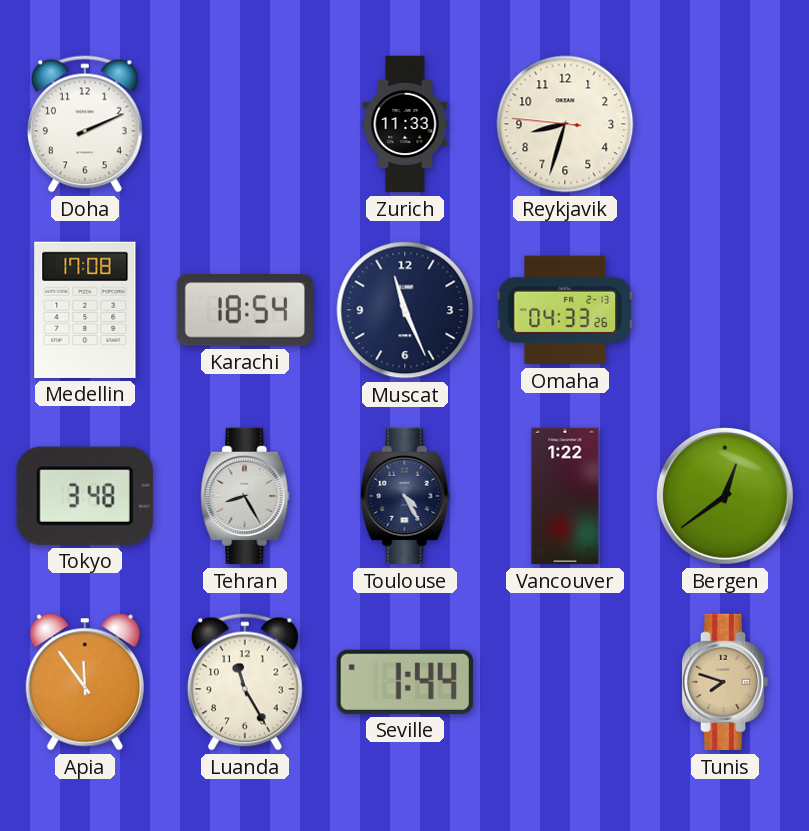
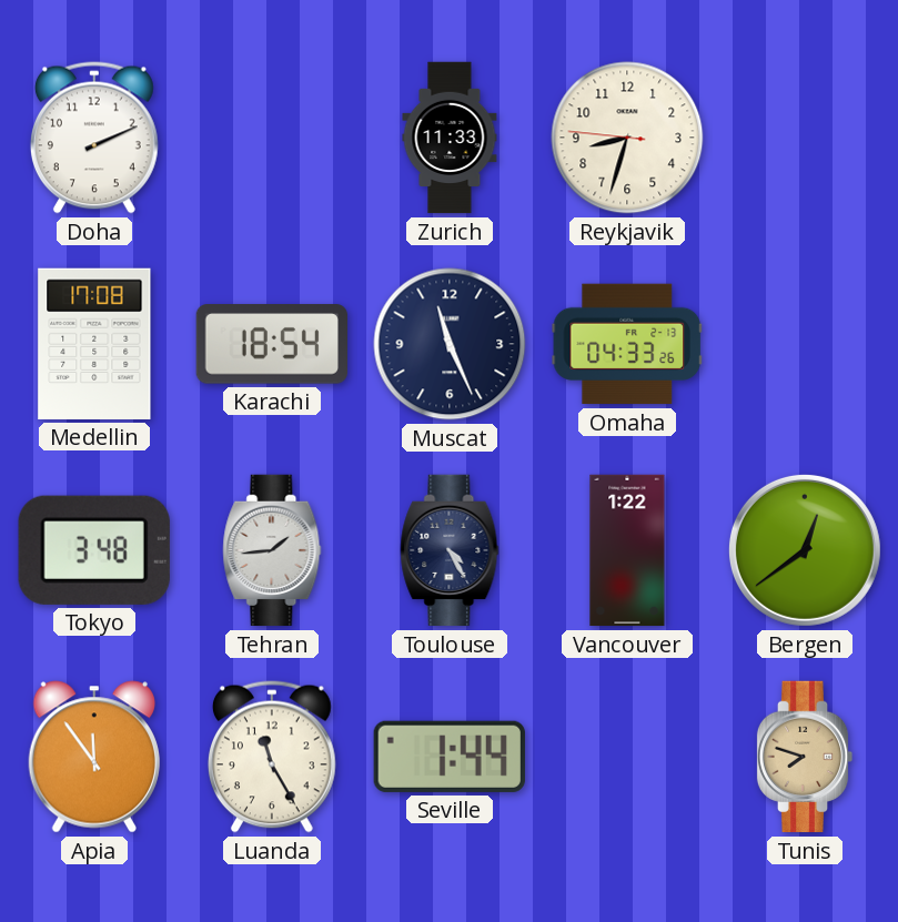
Tehran: 8:25 -> 1:44 (272, 550)
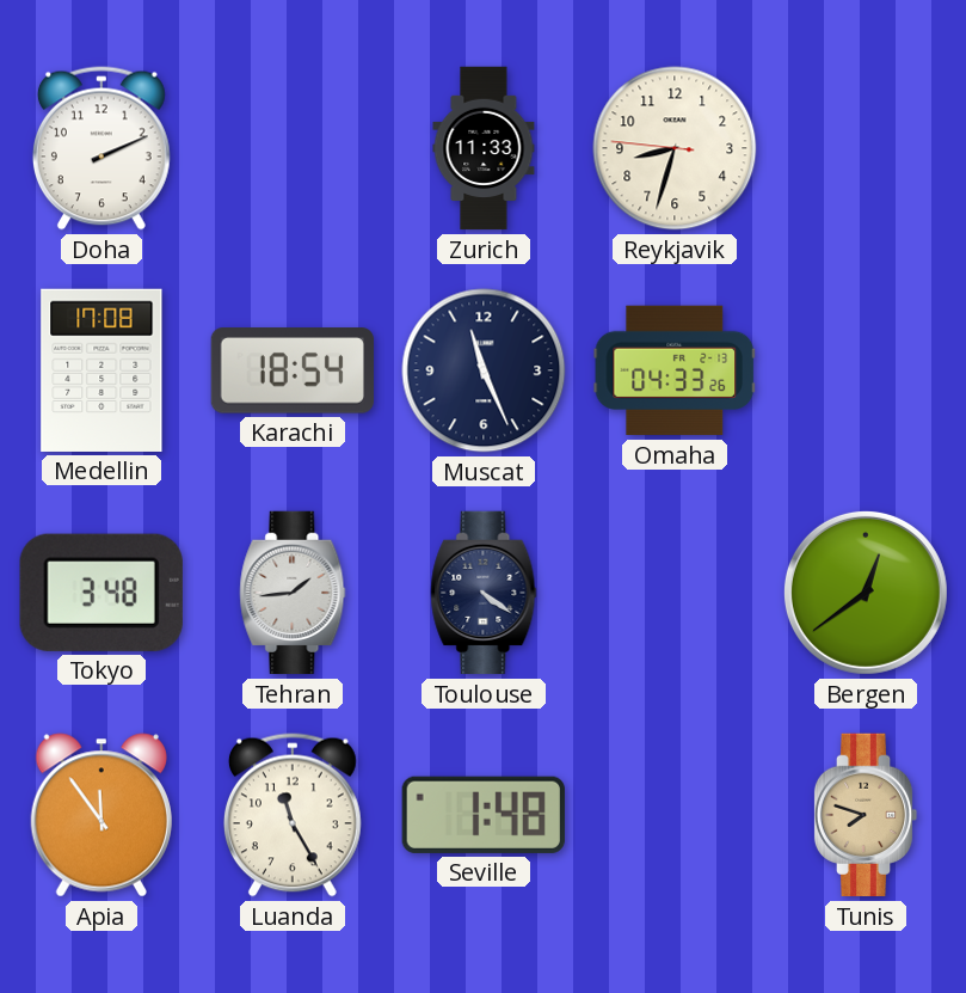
Toulouse: 4:25 -> 4:21 (484, 593)
Vancouver: 1:22 -> none (627, 550)
Seville: 1:44 -> 1:48 (484, 815)
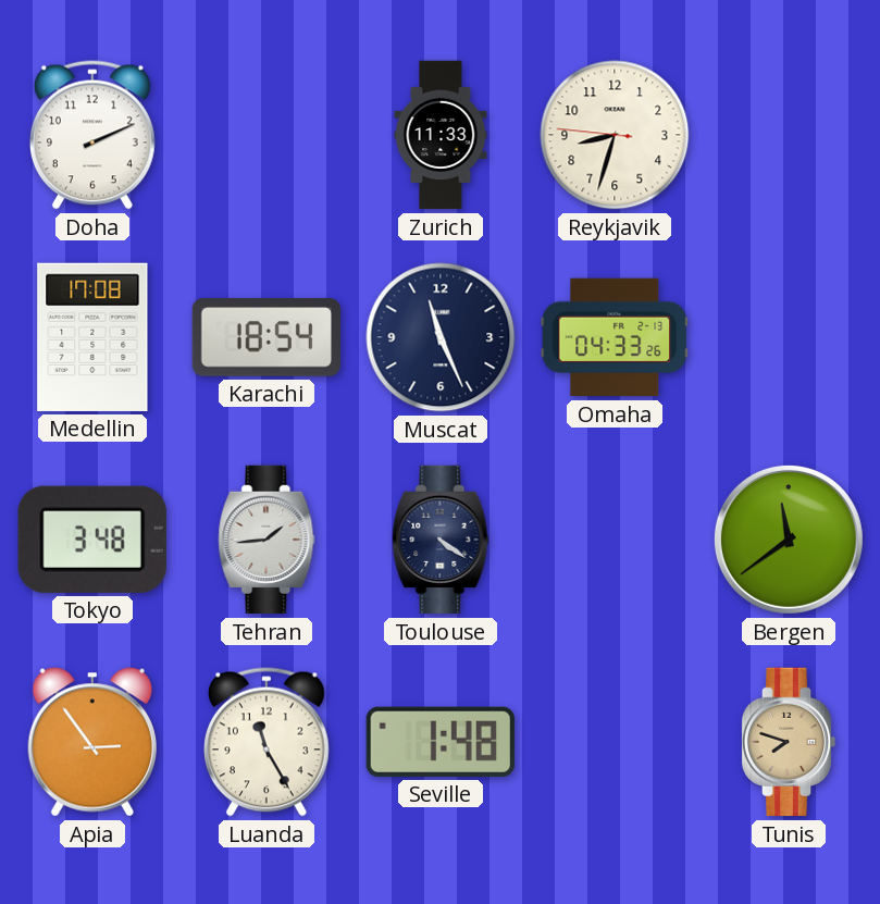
Bergen: 12:39 -> 11:39 (789, 540)
Apia: 11:54 -> 2:54 (91, 742)
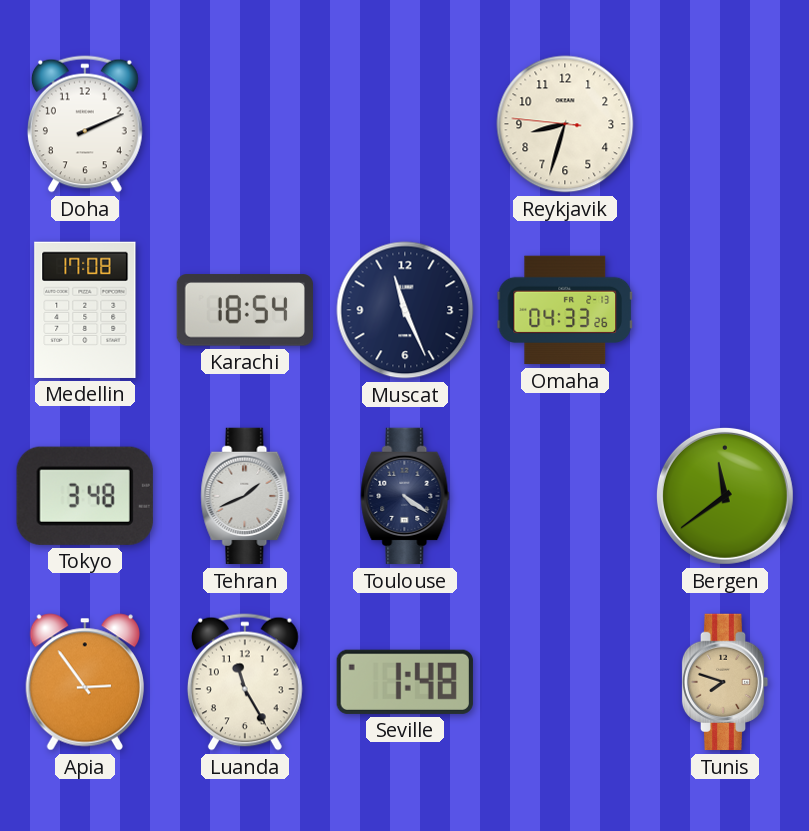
Zurich: 11:33 -> none (441, 135)
Tehran: 1:44 -> 1:41 (245, 496)
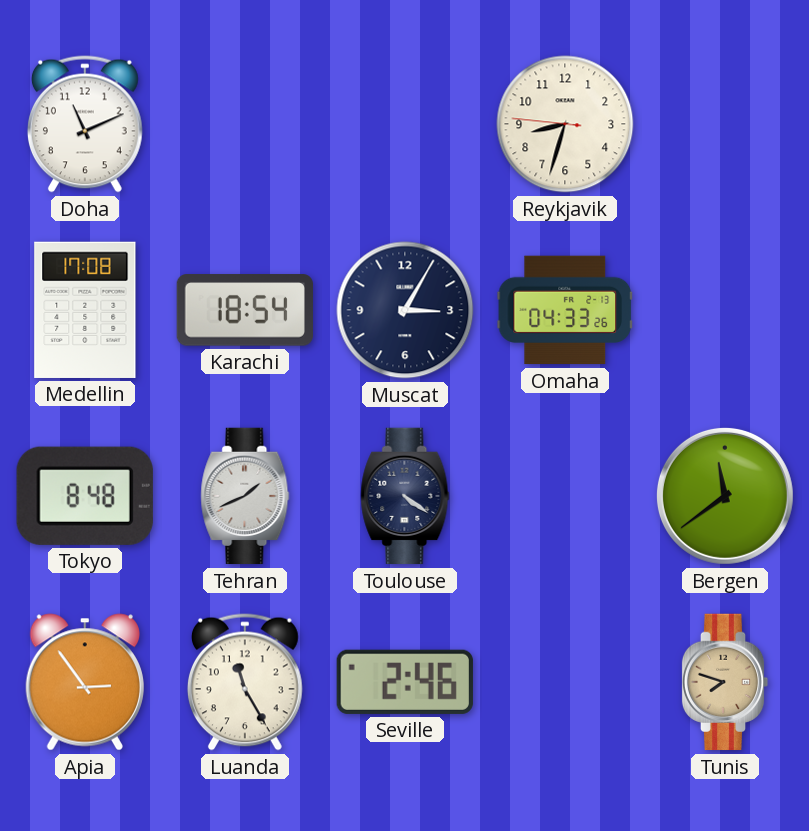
Doha: 2:11 -> 11:11 (85, 124)
Muscat: 11:26 -> 3:05 (405, 310)
Tokyo: 3:48 -> 8:48 (85, 496)
Seville: 1:48 -> 2:46 (405, 682)
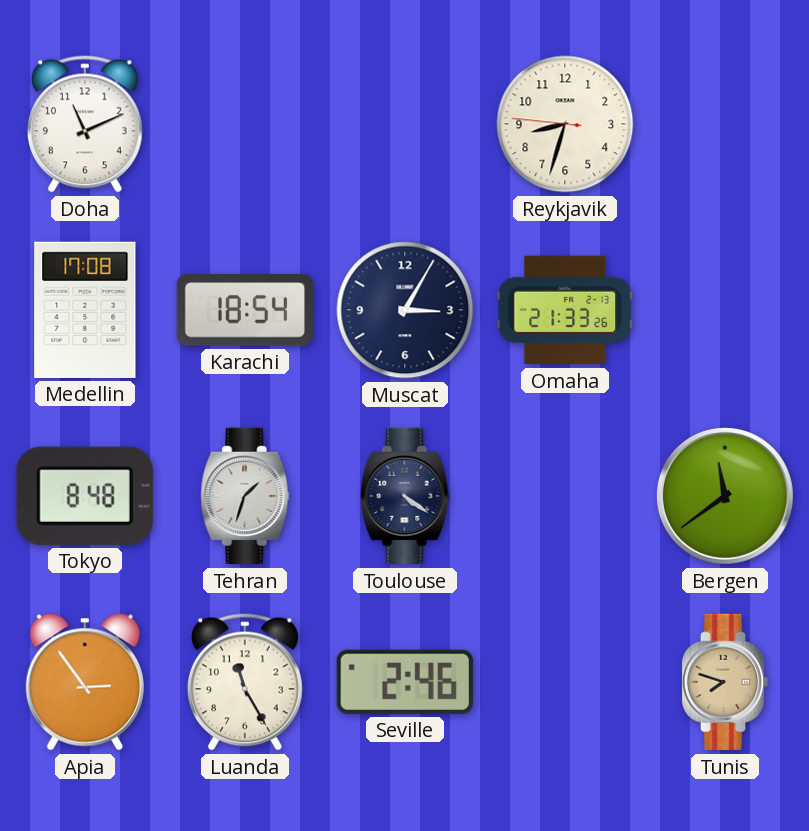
Omaha: 04:33 -> 21:33 (564, 310)
Tehran: 1:41 -> 1:33 (245, 496)
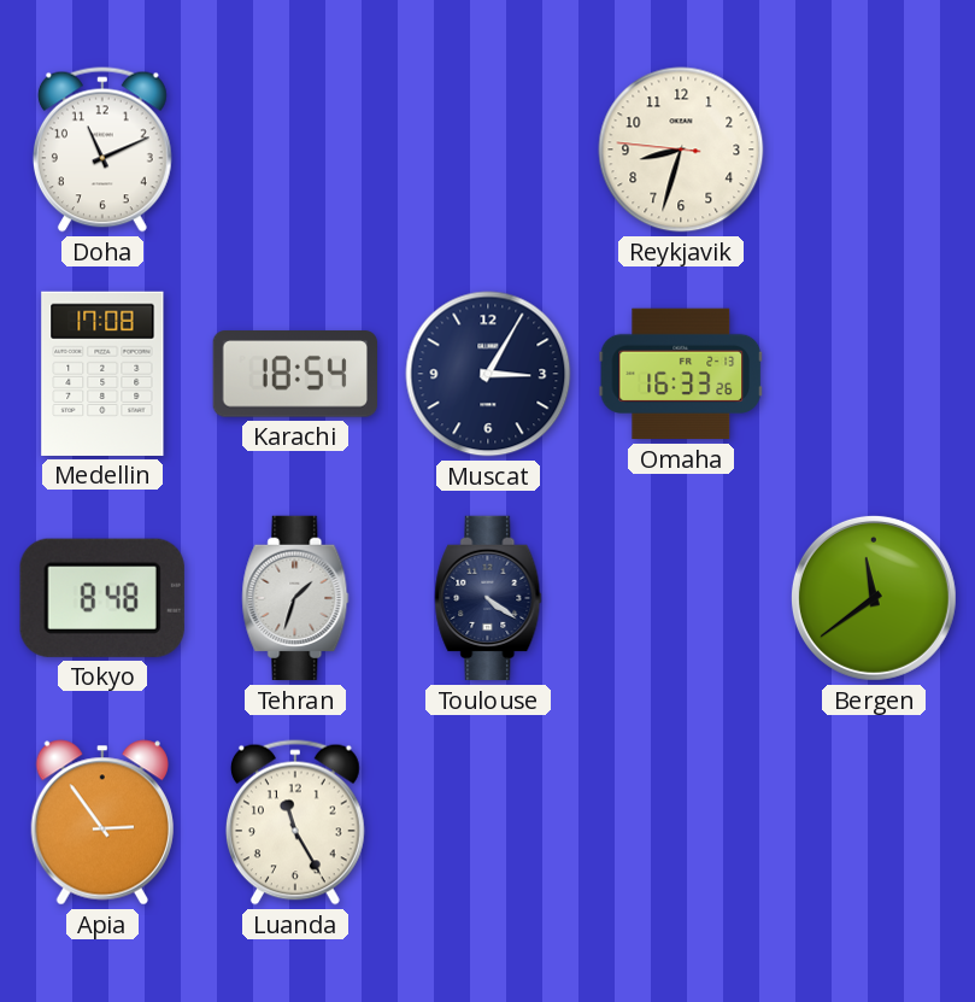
Omaha: 21:33 -> 16:33 (680, 374)
Seville: 2:46 -> none (405, 682)
Tunis: 7:48 -> none (725, 682)
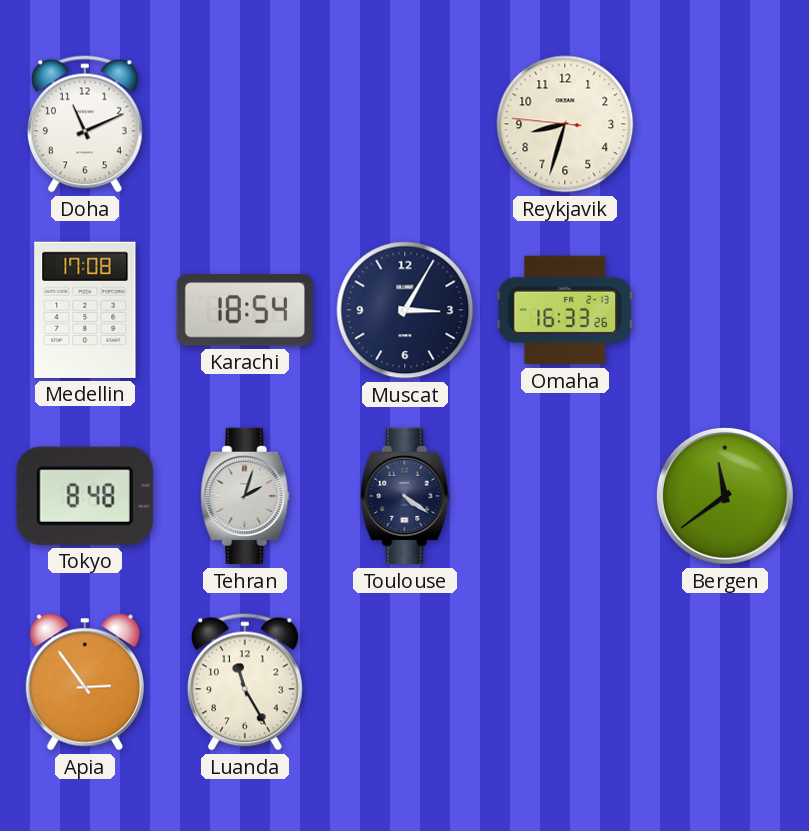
Tehran: 1:33 -> 2:03 (245, 496)
